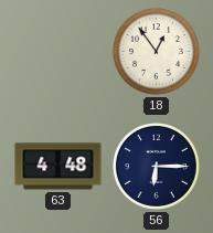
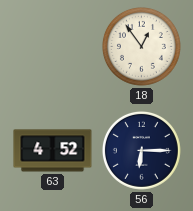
63: 4:48 -> 4:52 (53, 151)
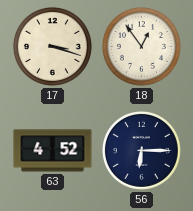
17: none -> 3:18 (52, 46)
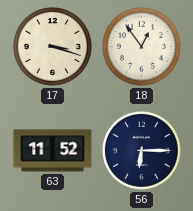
63: 4:52 -> 11:52 (53, 151)
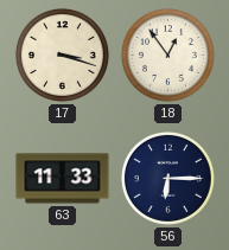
63: 11:52 -> 11:33 (63, 179)
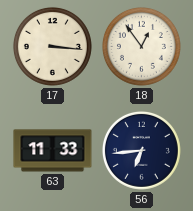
17: 3:18 -> 3:16 (52, 46)
56: 6:15 -> 6:44 (141, 150)
